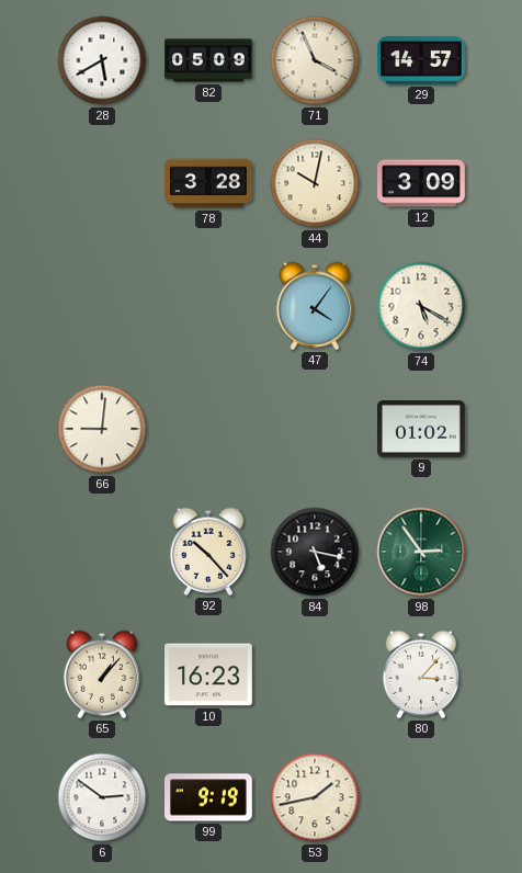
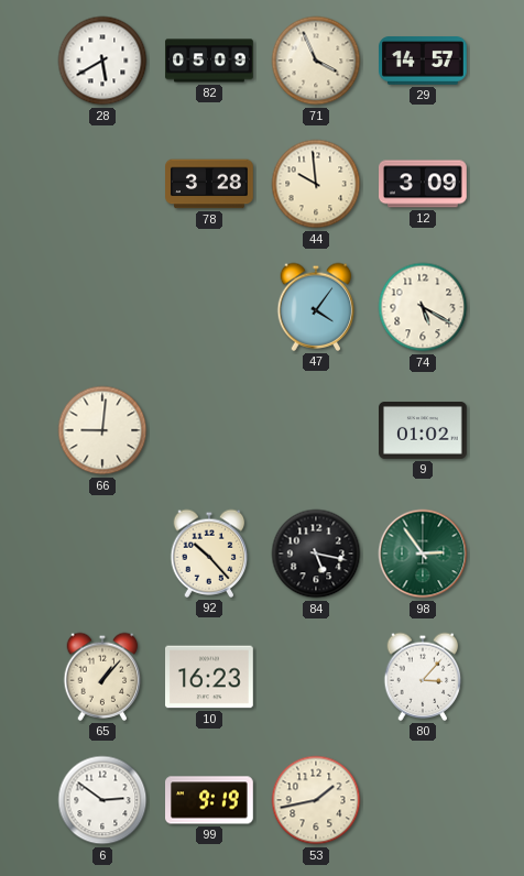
44: 10:02 -> 9:59 (316, 184)
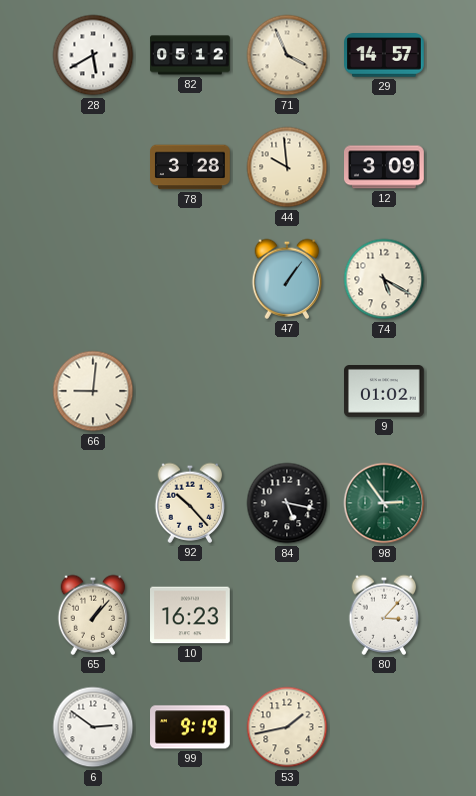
82: 05:09 -> 05:12 (190, 55)
47: 4:06 -> 1:06 (287, 279)
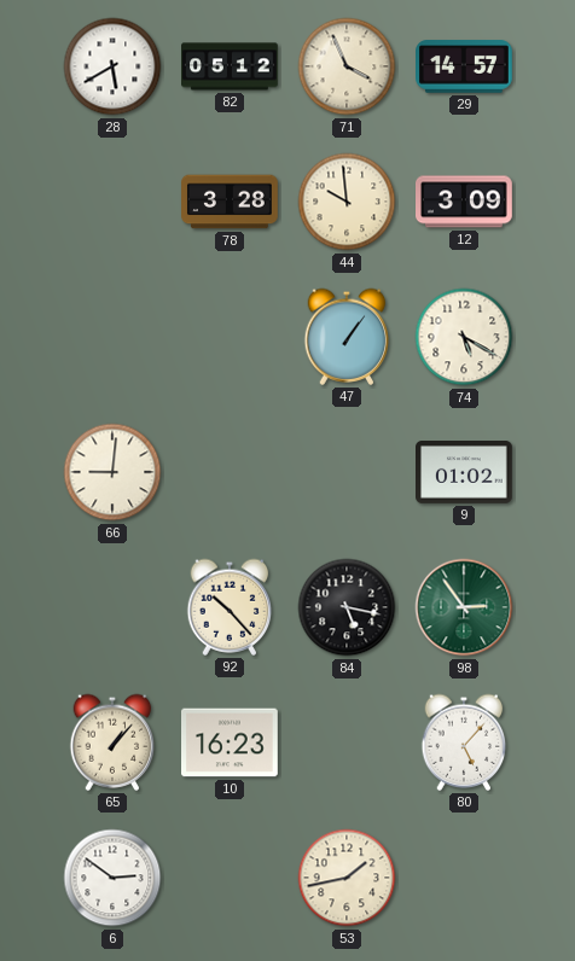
80: 3:07 -> 5:07 (464, 742)
99: 9:19 -> none (191, 727)
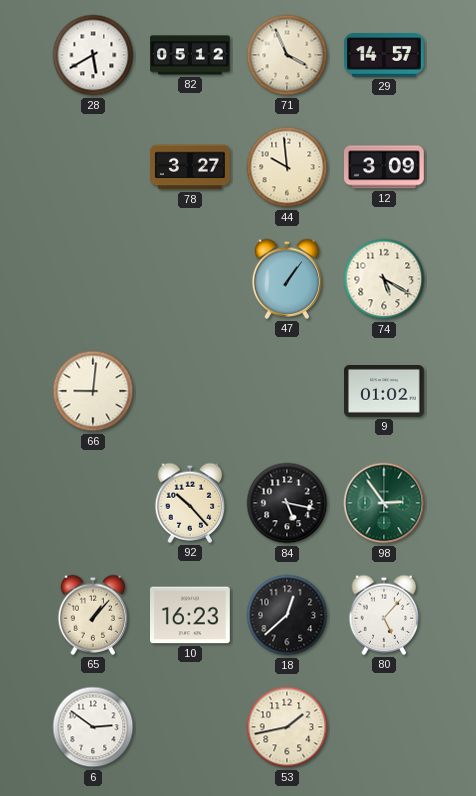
78: 3:28 -> 3:27 (190, 167)
18: none -> 12:38 (287, 615)
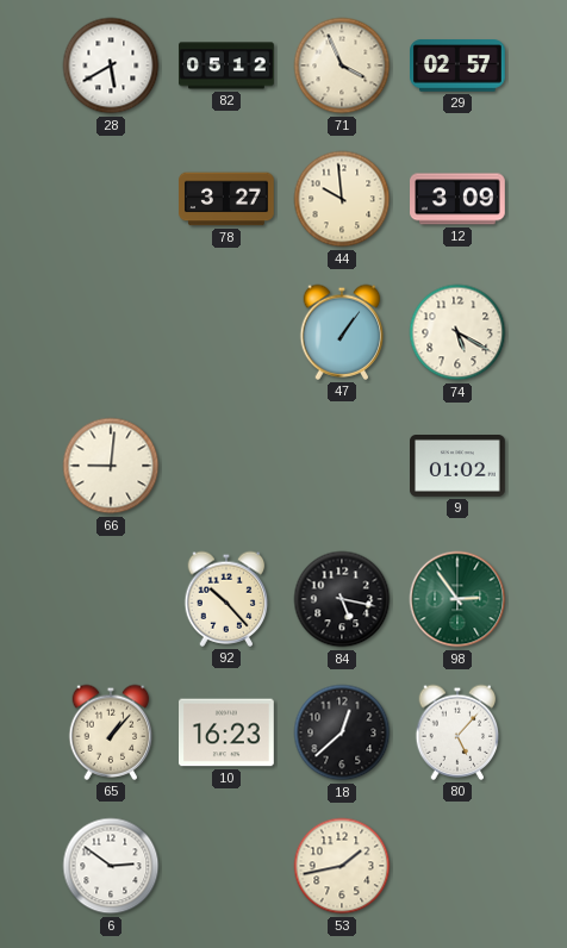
29: 14:57 -> 02:57 (459, 66)
